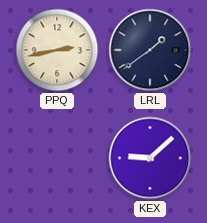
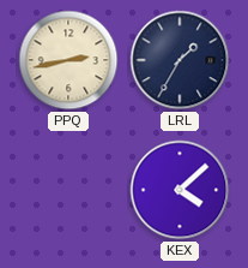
LRL: 1:39 -> 1:35 (180, 60)
KEX: 9:08 -> 4:08 (180, 190)
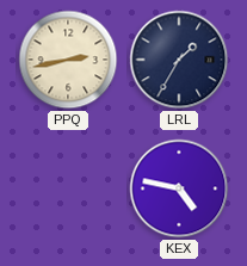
KEX: 4:08 -> 4:47 (179, 188)
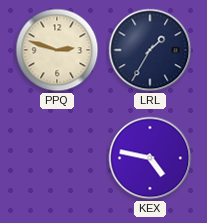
PPQ: 2:43 -> 2:48 (57, 50)
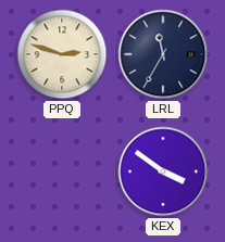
LRL: 1:35 -> 11:35 (163, 54)
KEX: 4:47 -> 3:51 (163, 171)
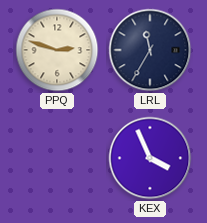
KEX: 3:51 -> 3:56 (150, 158)
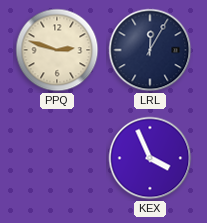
LRL: 11:35 -> 12:05 (150, 50)
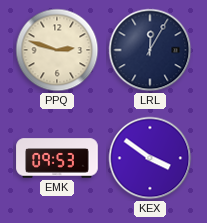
EMK: none -> 09:53 (57, 158)
KEX: 3:56 -> 3:51 (150, 158)
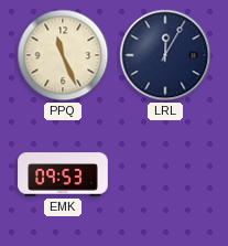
PPQ: 2:48 -> 11:26 (63, 55)
KEX: 3:51 -> none (150, 158)
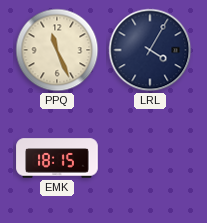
LRL: 12:05 -> 4:05 (150, 50)
EMK: 09:53 -> 18:15 (57, 158)
